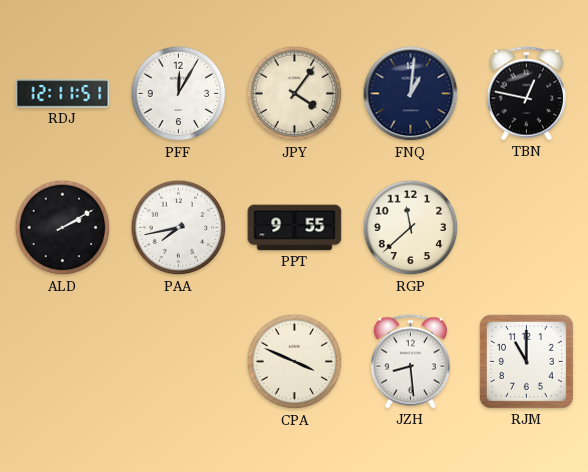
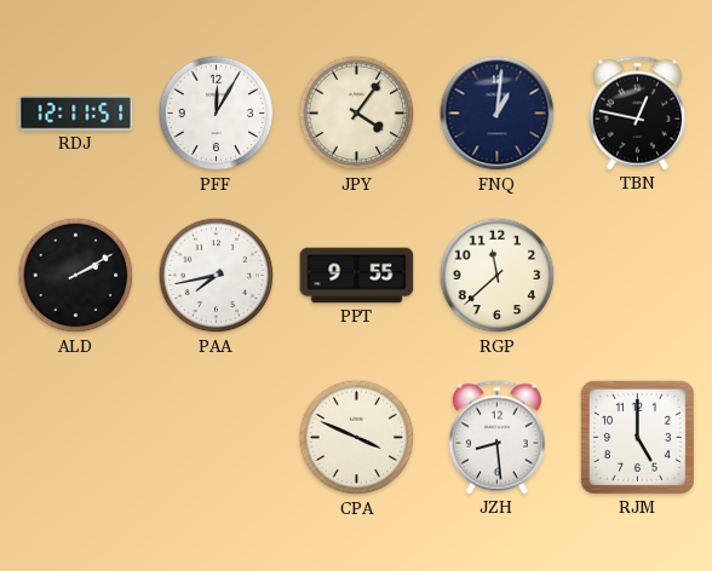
RJM: 11:00 -> 5:00 (637, 437)
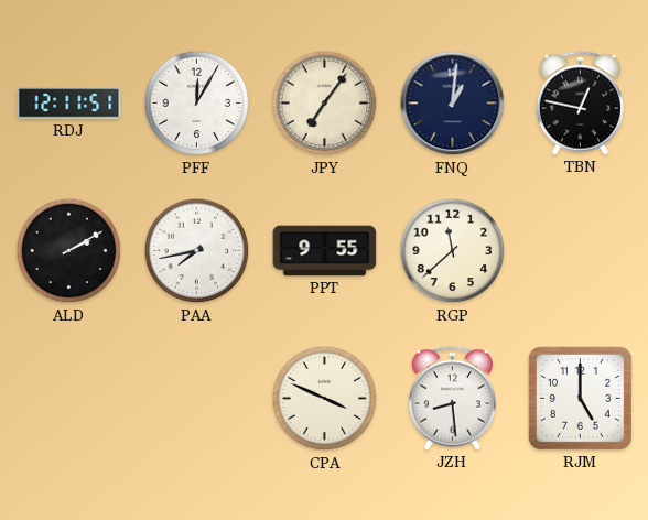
JPY: 4:06 -> 7:06 (325, 104)
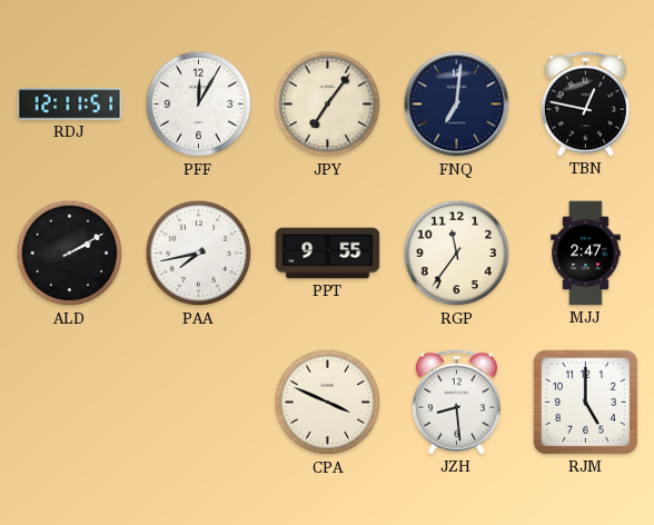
FNQ: 1:01 -> 7:01 (457, 105)
RGP: 11:38 -> 11:36 (457, 254)
MJJ: none -> 2:47 (586, 254)
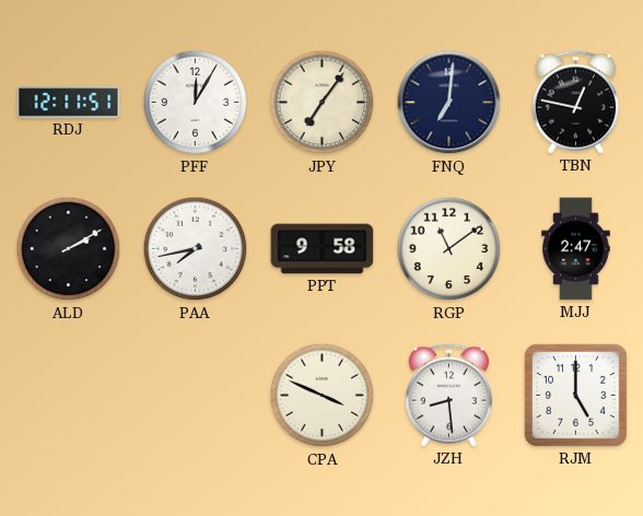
PPT: 9:55 -> 9:58 (323, 249)
RGP: 11:36 -> 11:09 (449, 249)
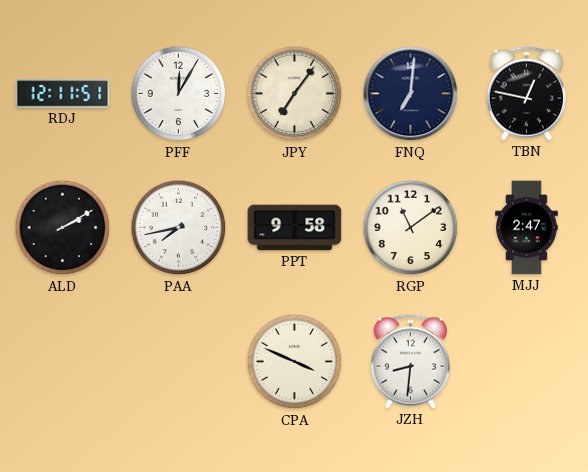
JZH: 8:29 -> 8:31 (410, 362)
RJM: 5:00 -> none (575, 395)
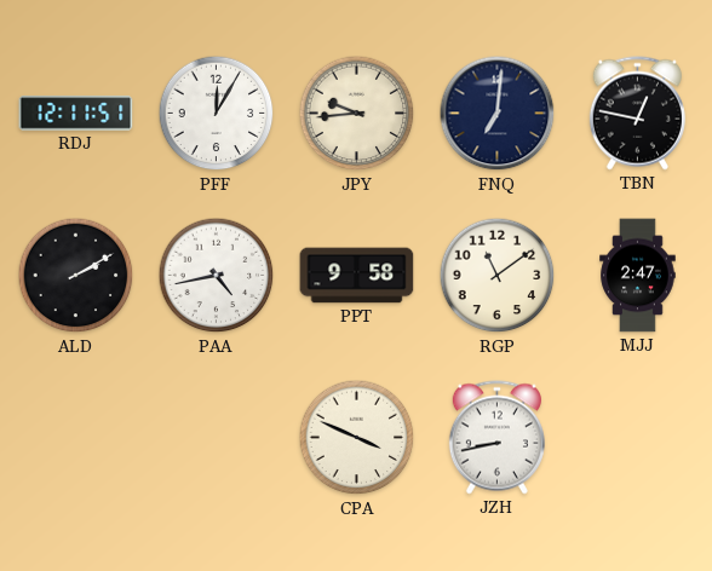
JPY: 7:06 -> 9:44 (357, 114)
PAA: 7:43 -> 4:43 (217, 276)
JZH: 8:31 -> 8:43 (496, 438)
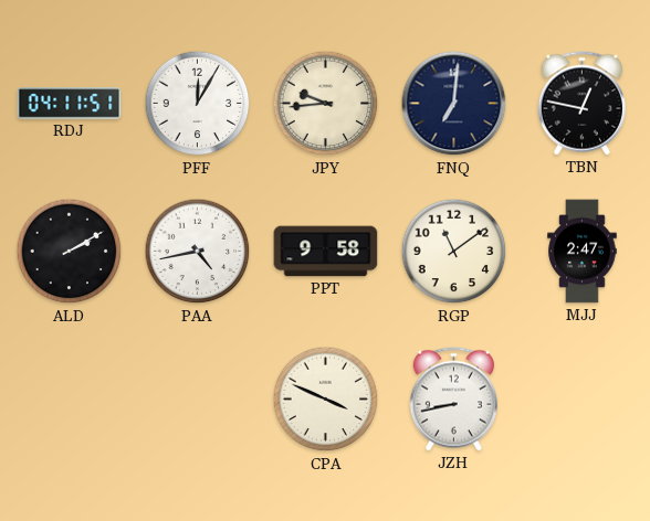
RDJ: 12:11 -> 04:11 (70, 104)
